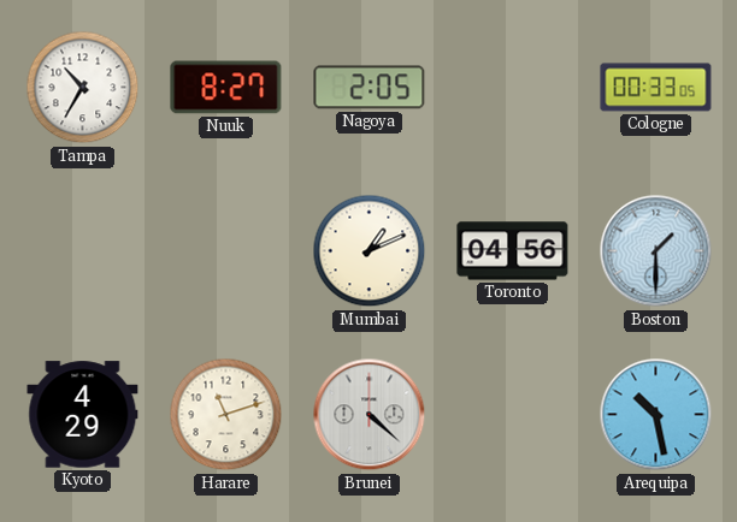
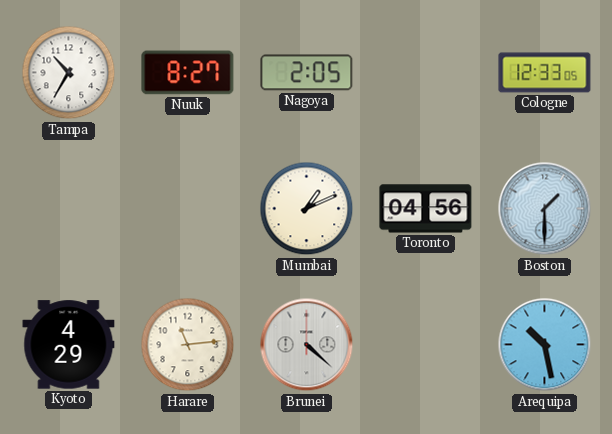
Cologne: 00:33 -> 12:33 (545, 73)
Harare: 11:12 -> 11:14 (188, 345)
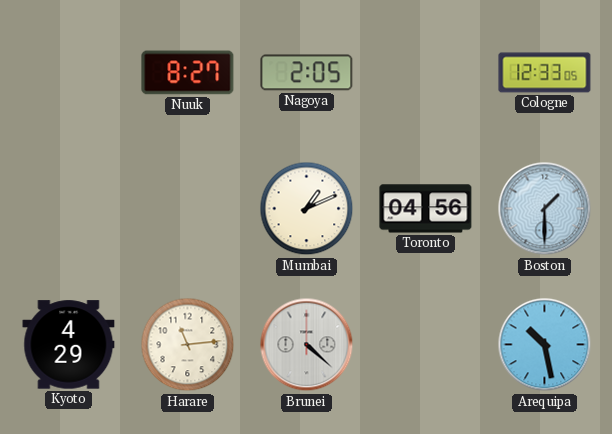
Tampa: 10:35 -> none (69, 73)
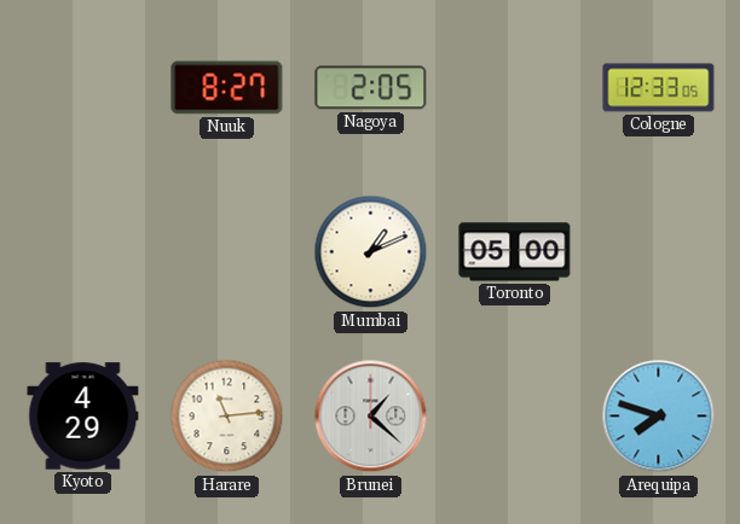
Toronto: 04:56 -> 05:00 (515, 252)
Boston: 1:30 -> none (545, 209)
Brunei: 4:22 -> 1:22 (371, 417)
Arequipa: 10:28 -> 7:48 (659, 417)
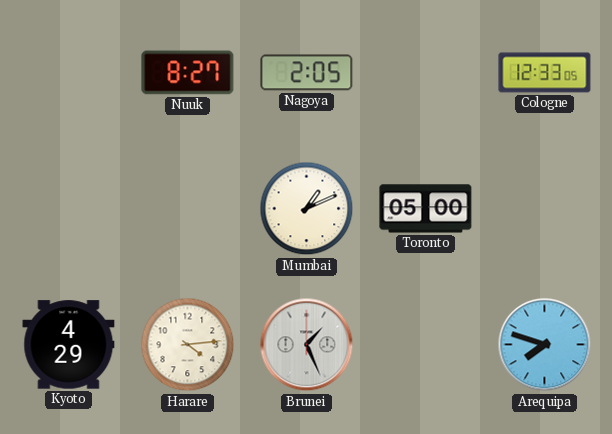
Harare: 11:14 -> 4:14 (188, 345)
Brunei: 1:22 -> 1:26 (307, 345)
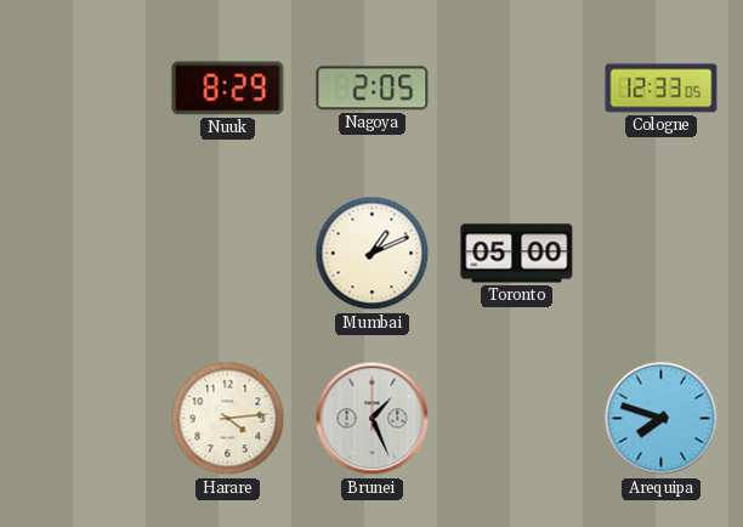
Nuuk: 8:27 -> 8:29 (228, 89)
Kyoto: 4:29 -> none (69, 345)
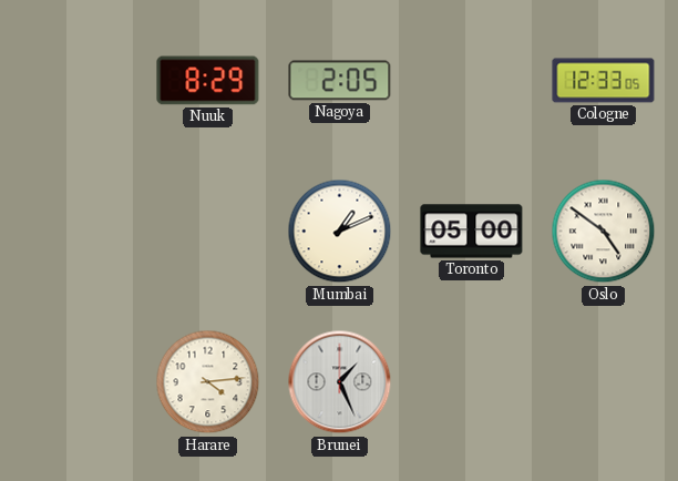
Oslo: none -> 4:51 (604, 232)
Arequipa: 7:48 -> none (662, 419)
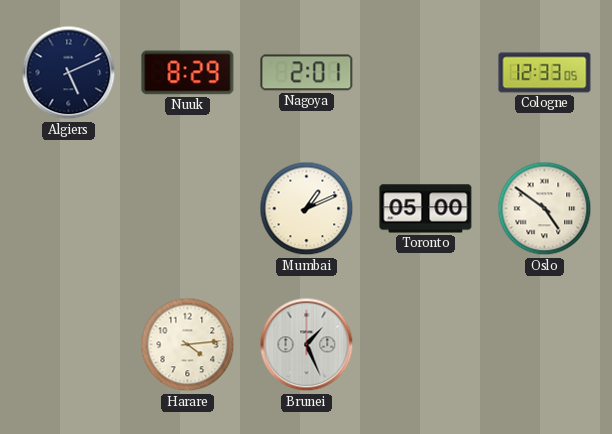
Algiers: none -> 5:11 (69, 73)
Nagoya: 2:05 -> 2:01 (307, 73)
